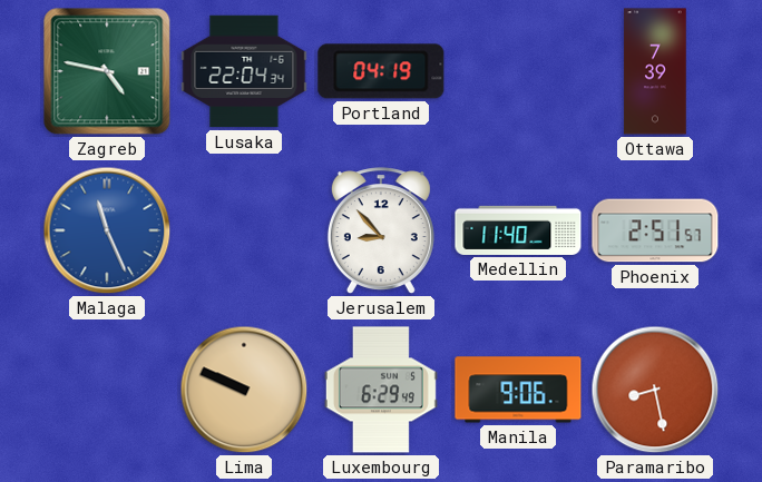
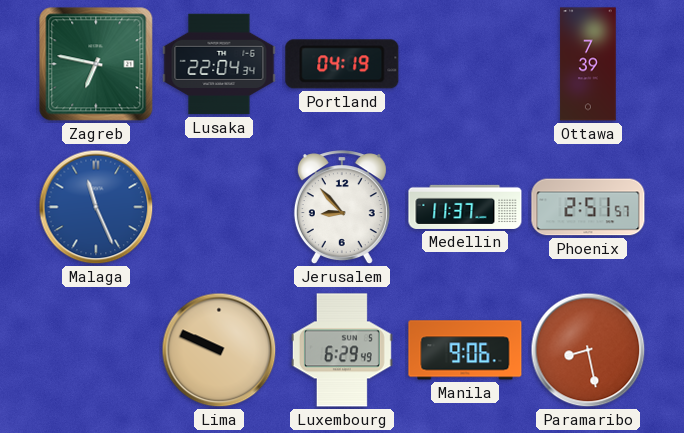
Zagreb: 4:47 -> 6:47 (96, 64)
Medellin: 11:40 -> 11:37 (465, 207)
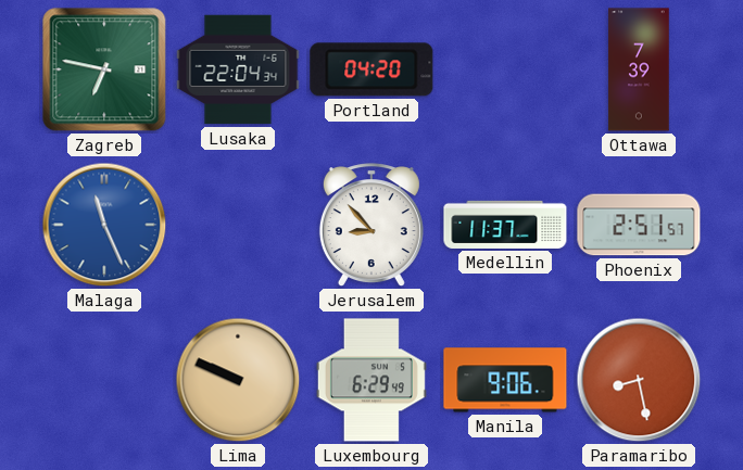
Portland: 04:19 -> 04:20 (371, 69)
